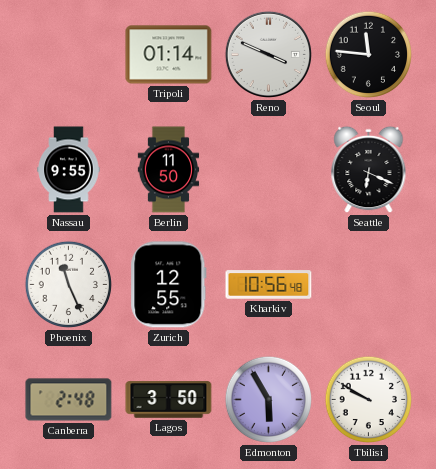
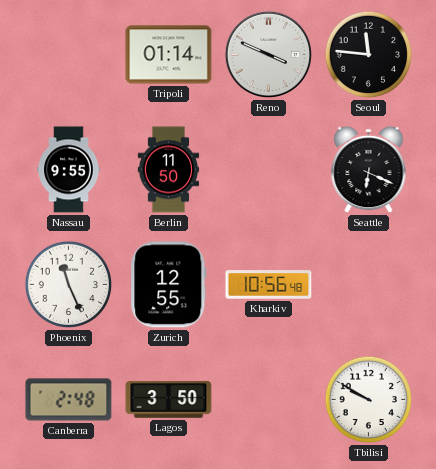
Edmonton: 5:55 -> none (269, 400)
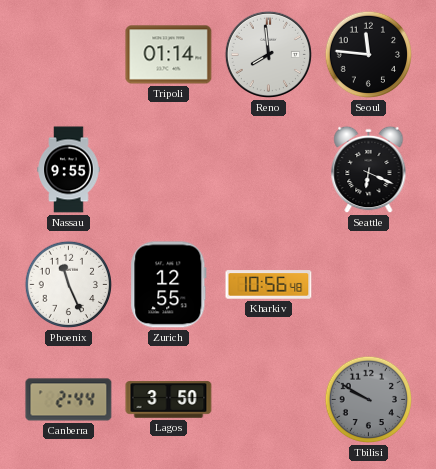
Reno: 3:49 -> 7:59 (268, 54)
Berlin: 11:50 -> none (169, 170)
Canberra: 2:48 -> 2:44 (69, 400)
Tbilisi dial: white -> grey (369, 400)
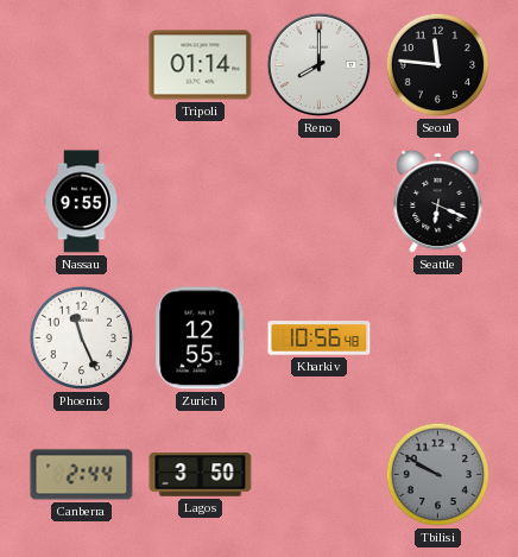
Reno: 7:59 -> 8:00 (318, 64)
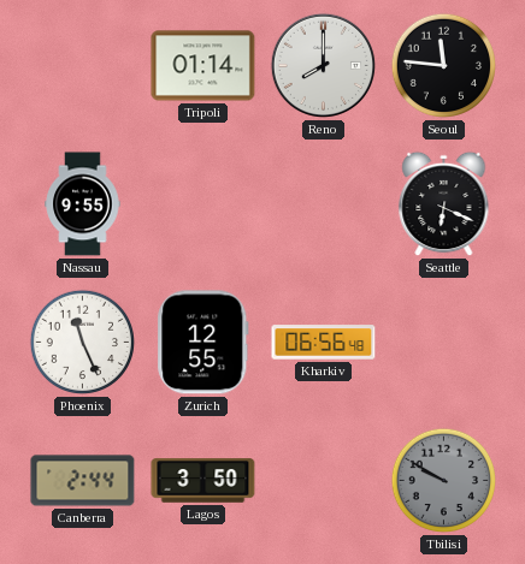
Kharkiv: 10:56 -> 06:56 (324, 343)
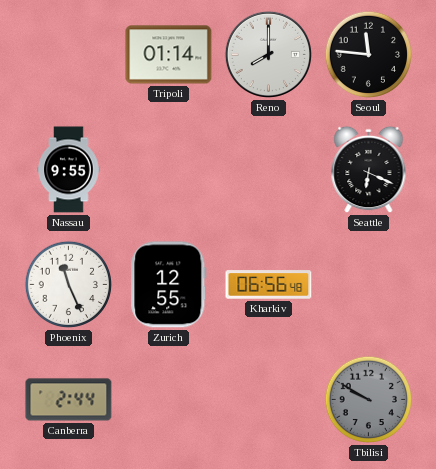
Lagos: 3:50 -> none (203, 481)
